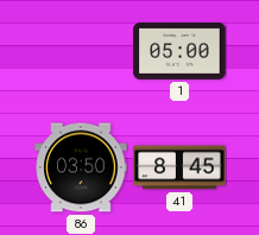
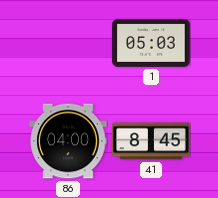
1: 05:00 -> 05:03 (151, 44)
86: 03:50 -> 04:00 (68, 141)
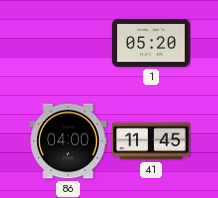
1: 05:03 -> 05:20 (151, 44)
41: 8:45 -> 11:45 (151, 141)
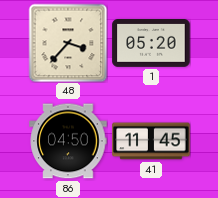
48: none -> 3:37 (68, 43)
86: 04:00 -> 04:50 (68, 141)
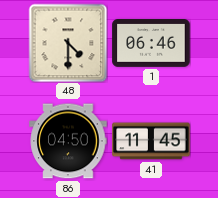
48: 3:37 -> 4:30 (68, 43)
1: 05:20 -> 06:46 (151, 44)
